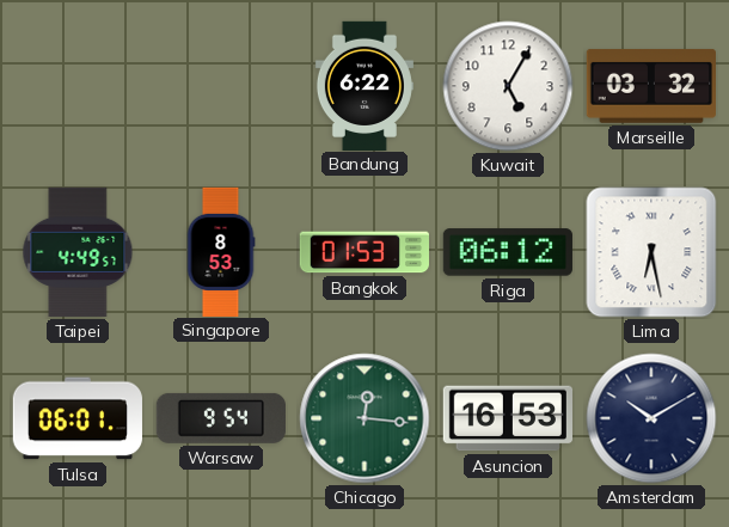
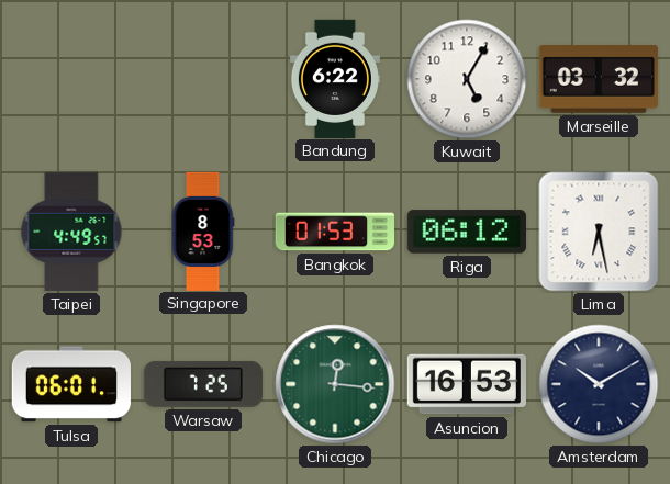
Warsaw: 9:54 -> 7:25 (203, 384)
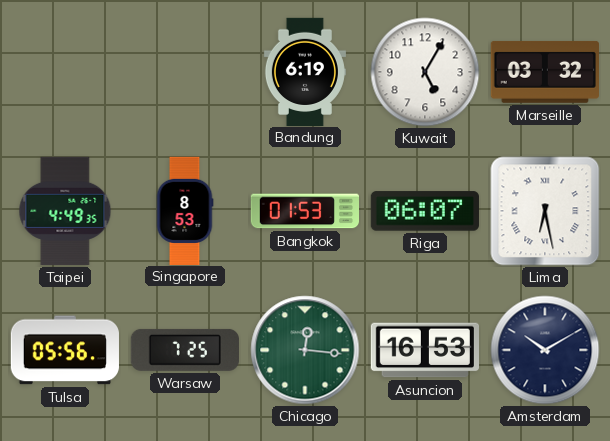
Bandung: 6:22 -> 6:19 (305, 71)
Taipei: 4:49:57 -> 4:49:35 (65, 211)
Riga: 06:12 -> 06:07 (425, 211)
Tulsa: 06:01 -> 05:56 (65, 350)
